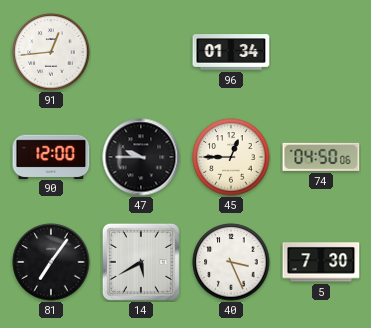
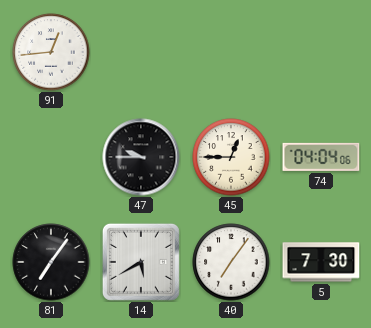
96: 01:34 -> none (231, 52)
90: 12:00 -> none (51, 156)
74: 04:50 -> 04:04 (321, 157)
40: 3:26 -> 7:06 (231, 262)
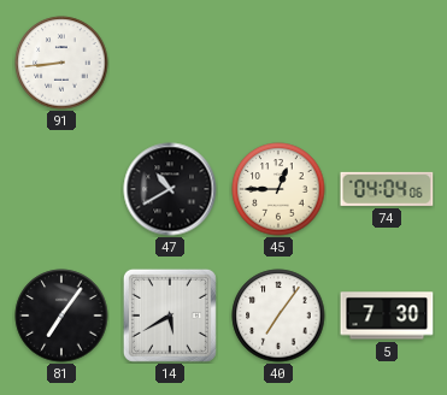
91: 12:44 -> 8:44 (61, 63)
47: 9:45 -> 10:40 (170, 189)
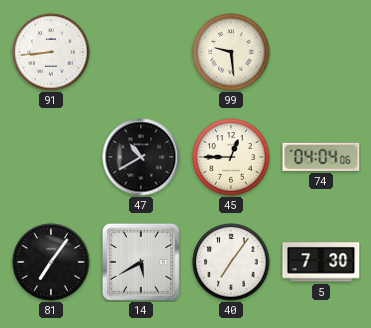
99: none -> 9:29 (231, 52)
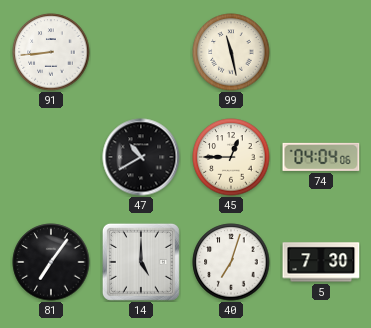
99: 9:29 -> 11:28 (231, 52)
14: 5:40 -> 5:00 (141, 262)
40: 7:06 -> 7:03 (231, 262)
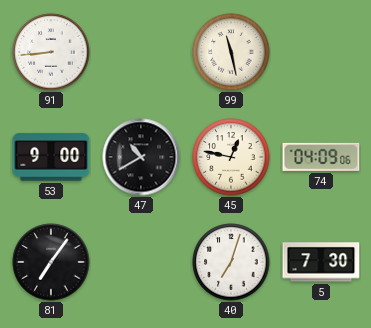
53: none -> 9:00 (51, 157)
45: 12:45 -> 12:47 (231, 157)
74: 04:04 -> 04:09 (321, 157)
14: 5:00 -> none (141, 262)
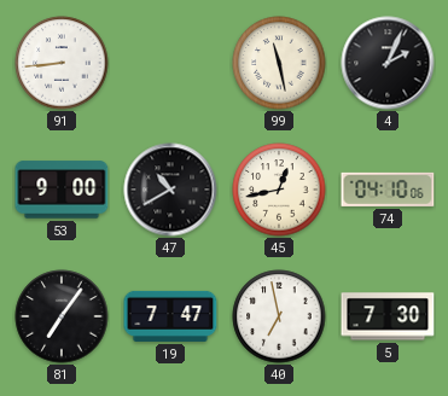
4: none -> 2:04 (388, 63)
45: 12:47 -> 12:43 (279, 190)
74: 04:09 -> 04:10 (388, 190)
19: none -> 7:47 (170, 316)
40: 7:03 -> 6:58 (279, 316)
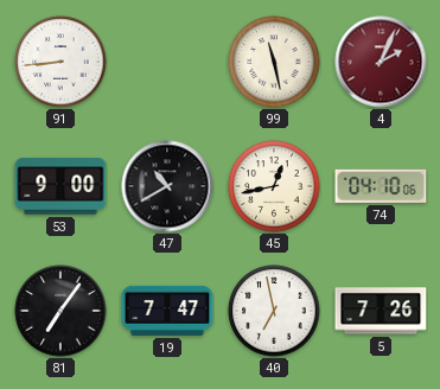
4 dial: black -> burgundy (381, 62)
5: 7:30 -> 7:26 (381, 311)
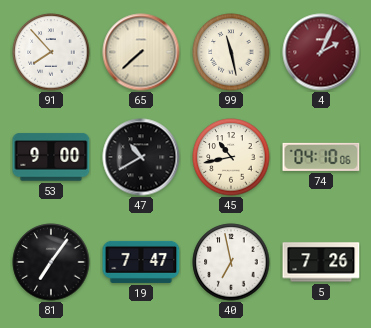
91: 8:44 -> 7:53 (51, 52)
65: none -> 7:38 (141, 52)
45: 12:43 -> 10:43 (231, 157)
